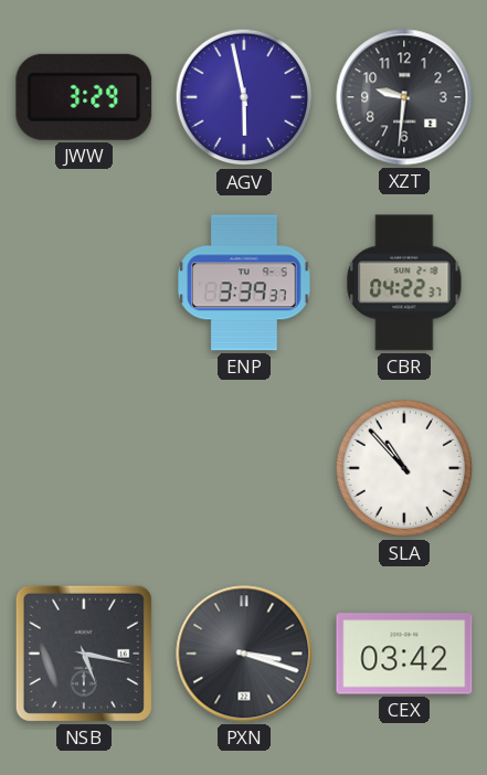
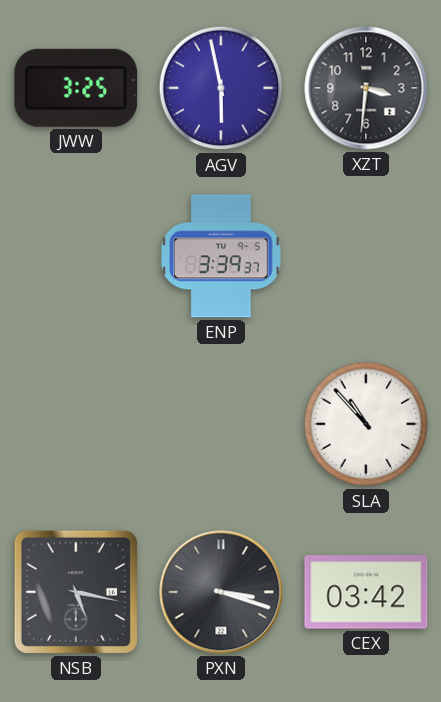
JWW: 3:29 -> 3:25 (76, 88)
XZT: 9:31 -> 3:31 (366, 88)
CBR: 04:22 -> none (404, 283)
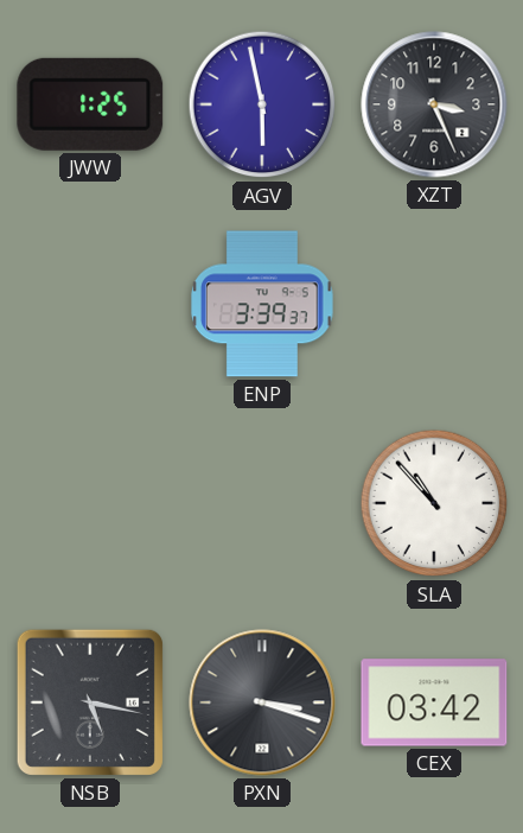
JWW: 3:25 -> 1:25 (90, 104)
XZT: 3:31 -> 3:26 (434, 104)
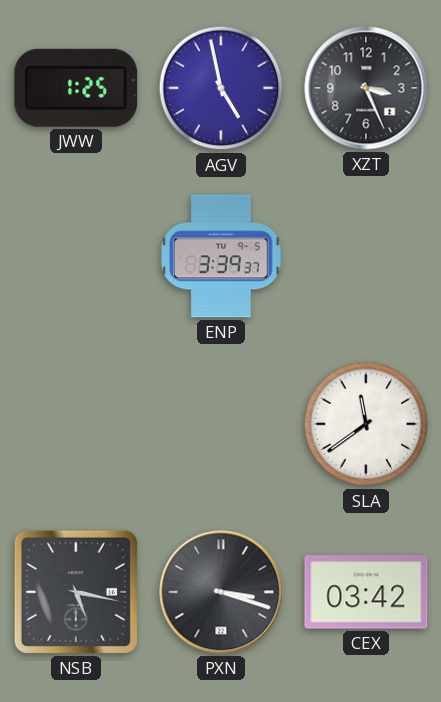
AGV: 5:58 -> 4:58 (221, 88)
SLA: 10:53 -> 11:39 (366, 424)
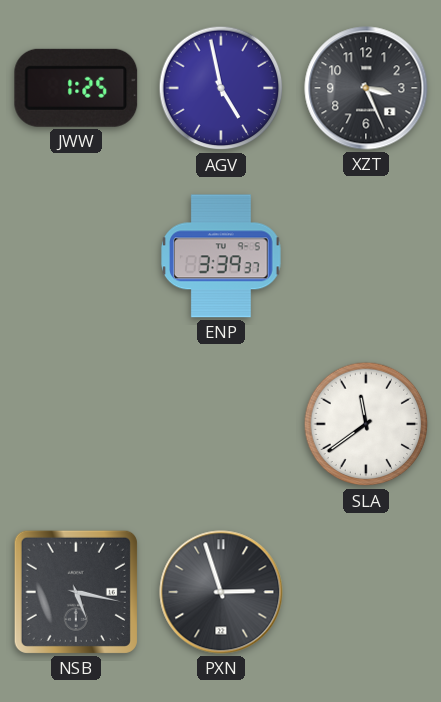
PXN: 3:18 -> 2:57 (221, 592)
CEX: 03:42 -> none (366, 592)
